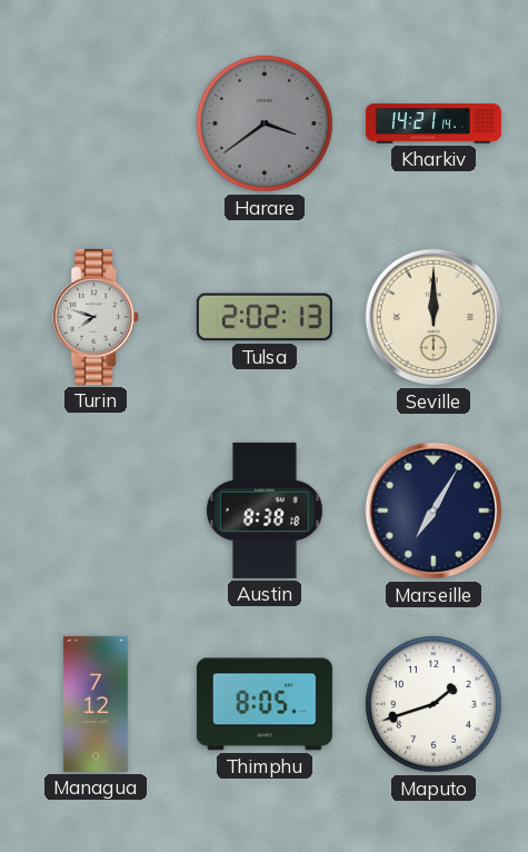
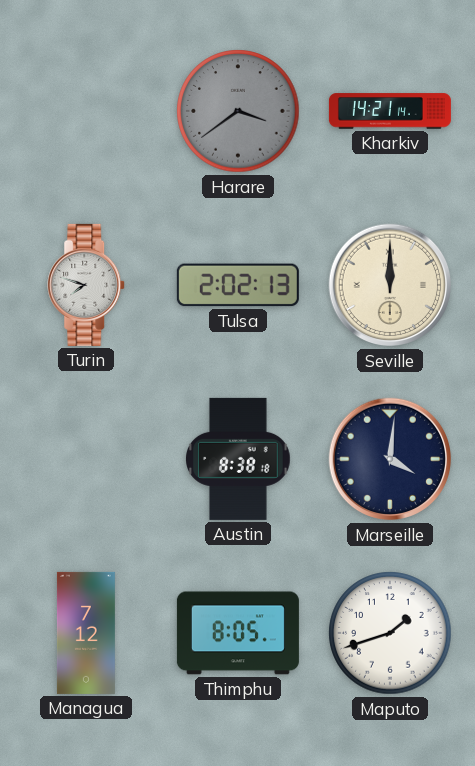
Marseille: 7:05 -> 4:01 (390, 459)
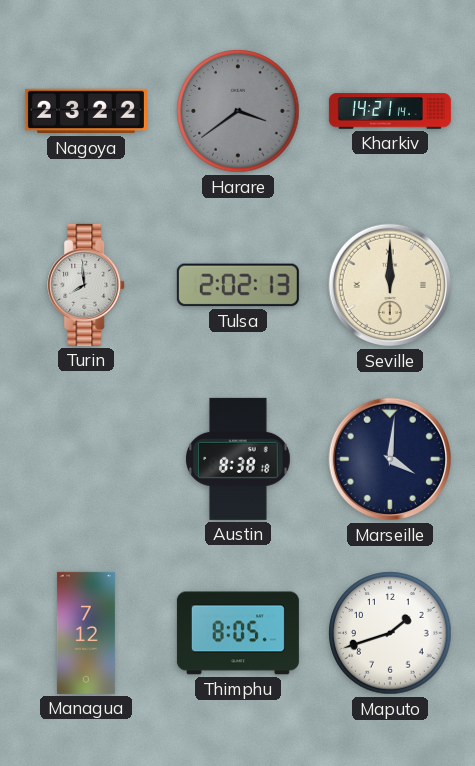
Nagoya: none -> 23:22 (86, 111)
Turin: 7:48 -> 7:59 (87, 285)
